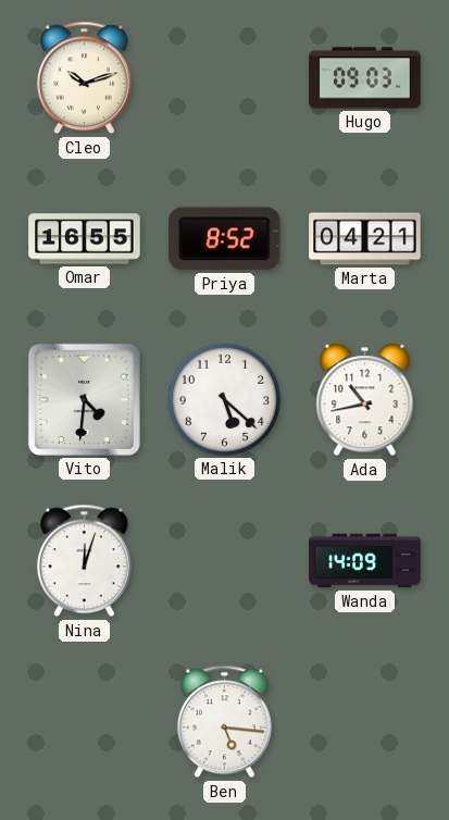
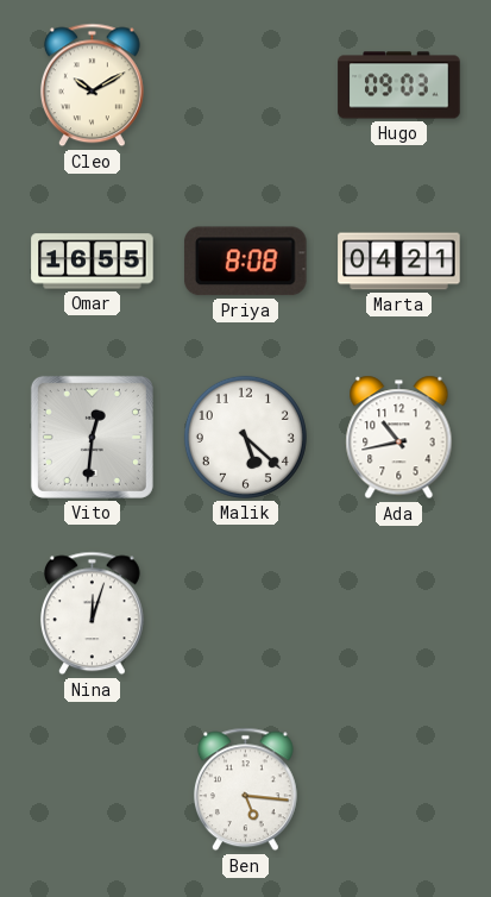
Cleo: 10:12 -> 10:10 (92, 86)
Priya: 8:52 -> 8:08 (245, 262)
Vito: 4:31 -> 12:31 (92, 437)
Wanda: 14:09 -> none (365, 561)
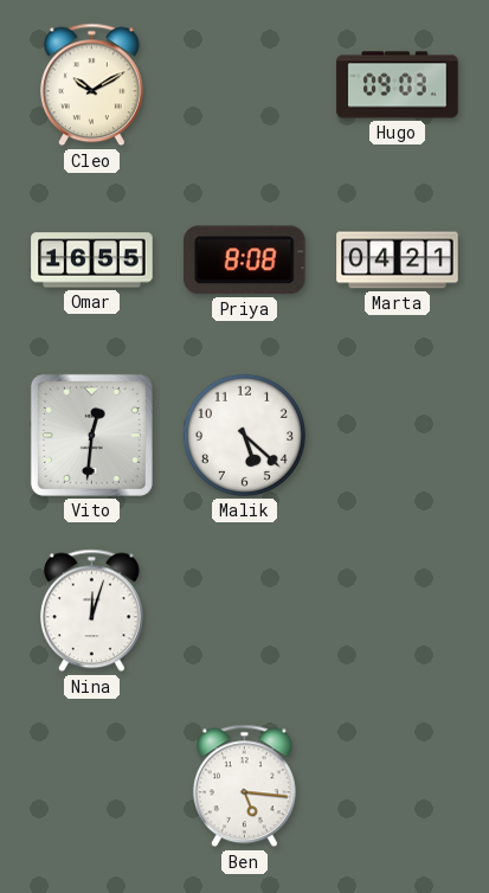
Ada: 10:43 -> none (399, 438)
